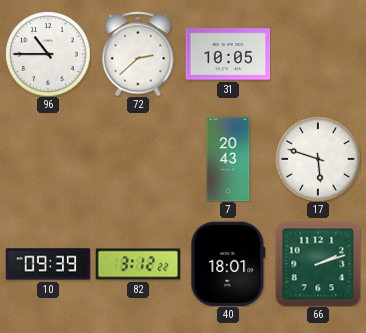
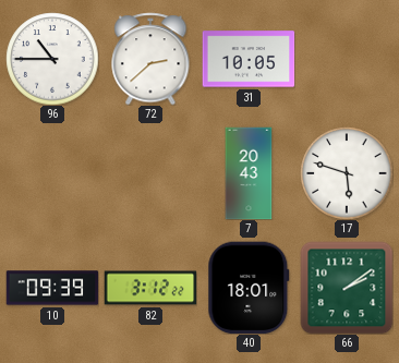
66: 2:12 -> 2:09 (347, 288)
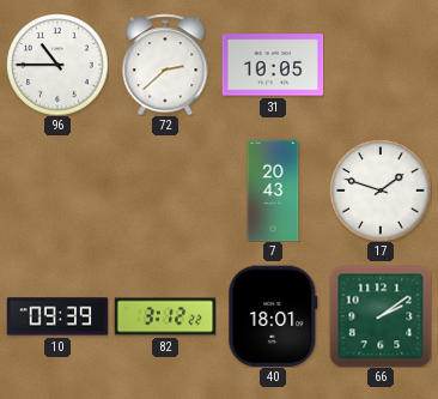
17: 5:48 -> 1:48 (381, 191)
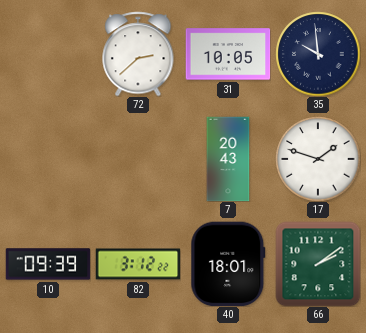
96: 10:45 -> none (57, 65)
35: none -> 9:59 (318, 54)
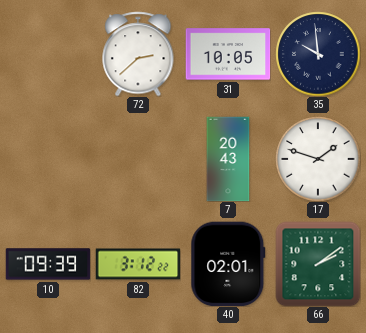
40: 18:01 -> 02:01 (228, 264)
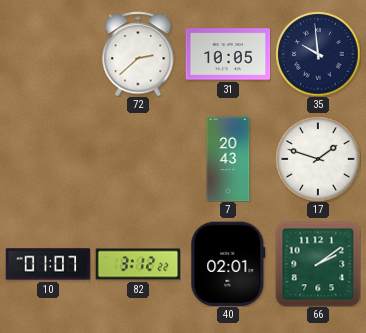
10: 09:39 -> 01:07 (48, 264)
